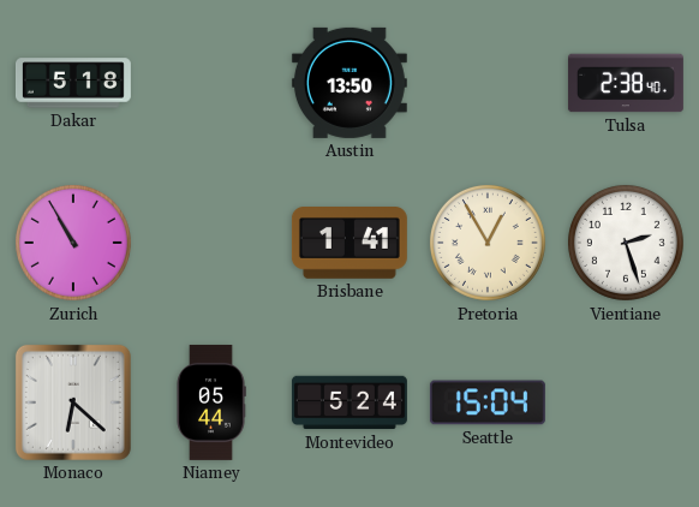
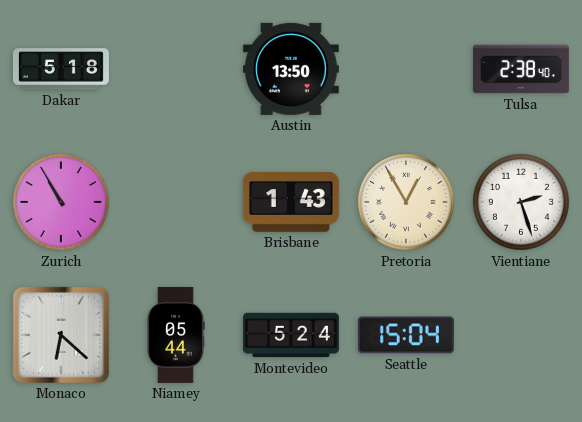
Brisbane: 1:41 -> 1:43 (291, 203)
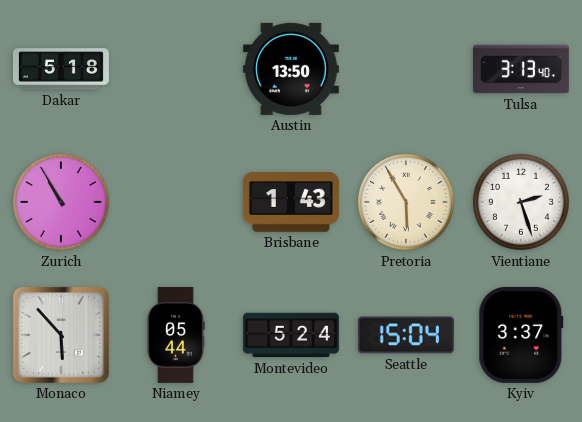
Tulsa: 2:38 -> 3:13 (521, 69)
Pretoria: 12:55 -> 5:55 (406, 202)
Monaco: 6:22 -> 5:53 (61, 335)
Kyiv: none -> 3:37 (521, 335)
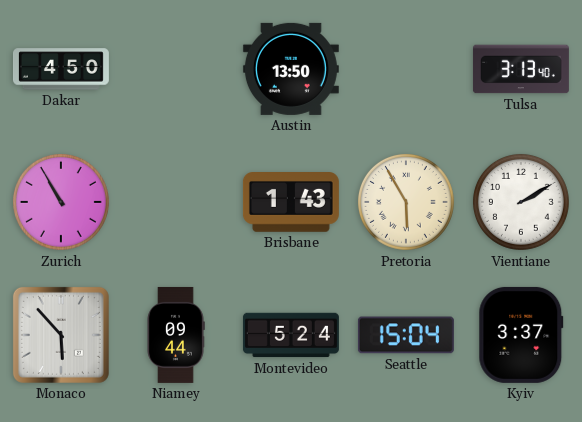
Dakar: 5:18 -> 4:50 (61, 69)
Vientiane: 2:27 -> 2:10 (521, 202)
Niamey: 05:44 -> 09:44 (176, 335)
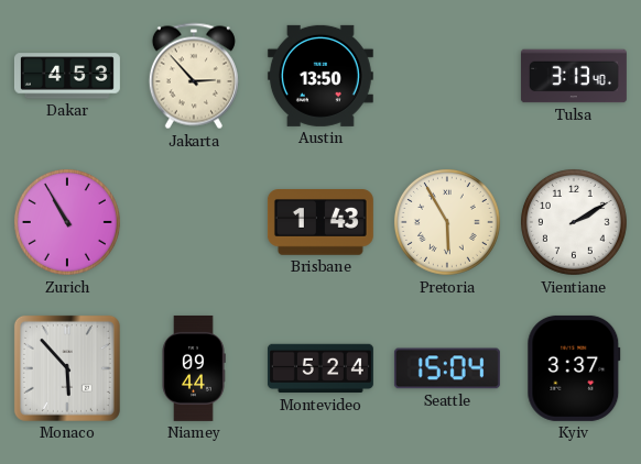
Dakar: 4:50 -> 4:53 (67, 76)
Jakarta: none -> 2:53 (194, 76)
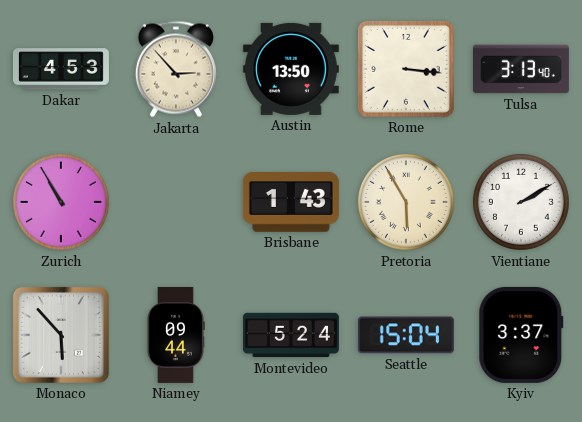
Rome: none -> 3:16 (406, 69)
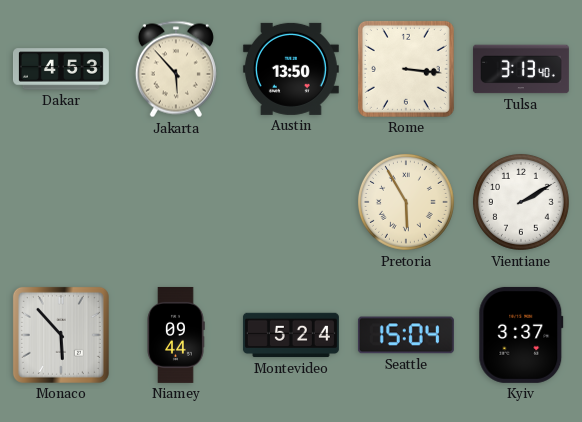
Jakarta: 2:53 -> 5:53 (176, 69)
Zurich: 10:55 -> none (61, 202)
Brisbane: 1:43 -> none (291, 203)
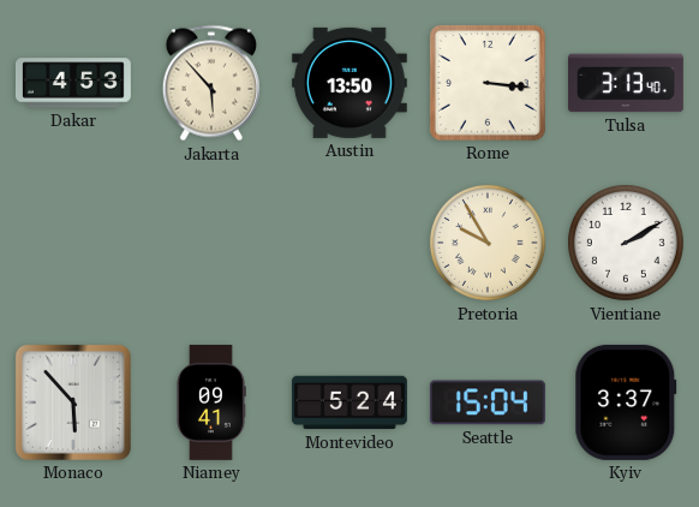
Pretoria: 5:55 -> 9:55 (488, 243)
Niamey: 09:44 -> 09:41 (211, 402)
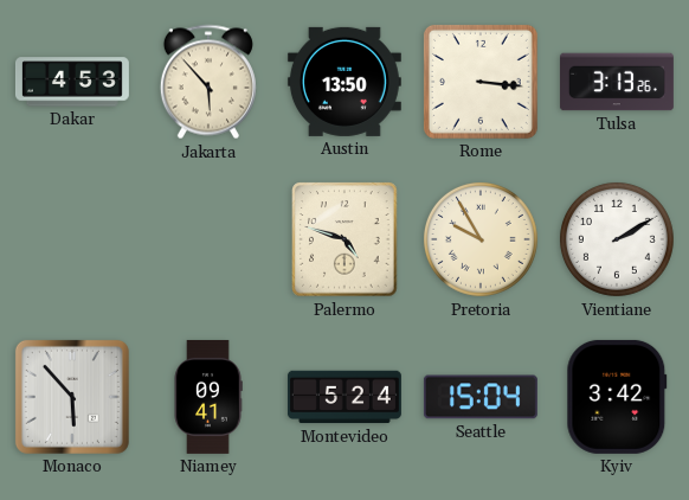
Tulsa: 3:13:40 -> 3:13:26 (617, 82)
Palermo: none -> 4:48 (344, 239)
Kyiv: 3:37 -> 3:42 (617, 397)
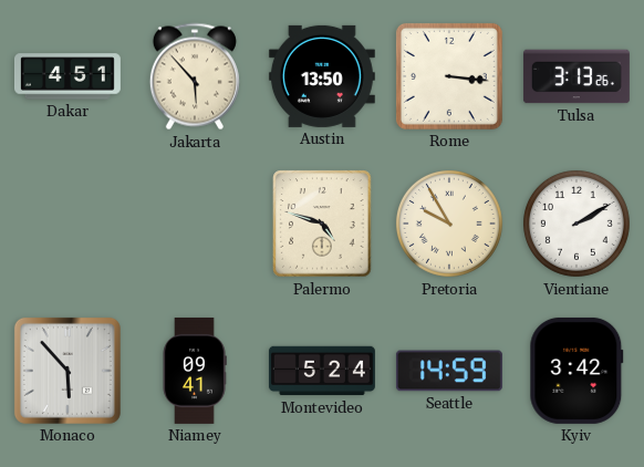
Dakar: 4:53 -> 4:51 (67, 76)
Seattle: 15:04 -> 14:59 (449, 371)
